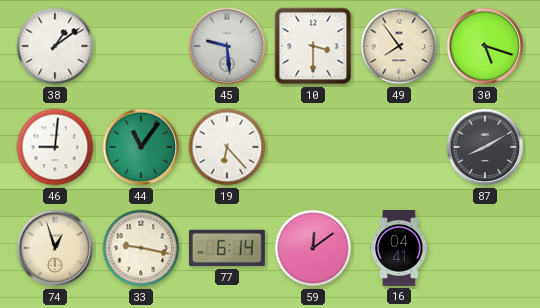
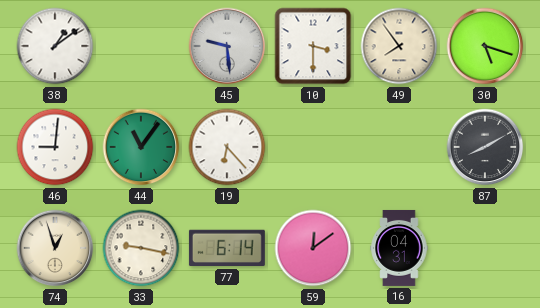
16: 04:41 -> 04:31 (399, 248)
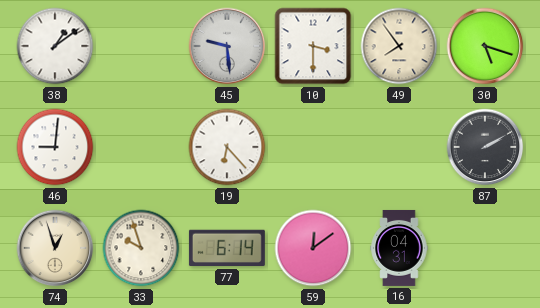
44: 11:06 -> none (141, 147)
87: 8:10 -> 2:10 (485, 147)
33: 9:17 -> 9:57 (141, 248)
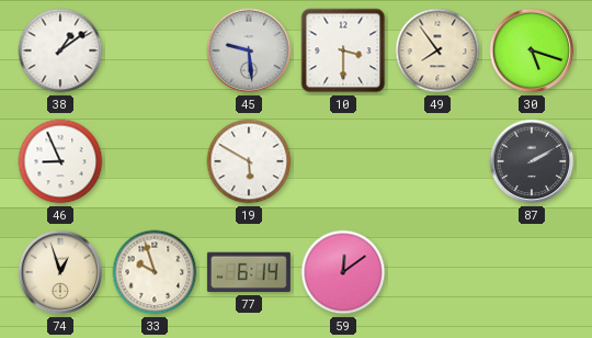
46: 9:01 -> 8:56 (60, 161)
19: 6:23 -> 5:50 (249, 161)
16: 04:31 -> none (399, 248)
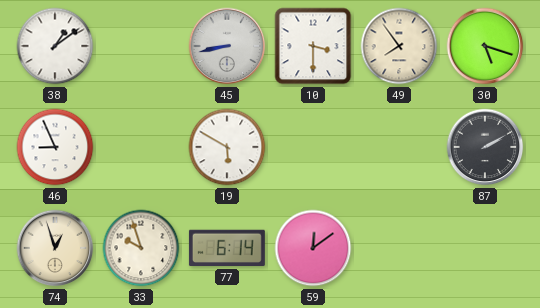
45: 9:29 -> 8:43 (227, 46)
